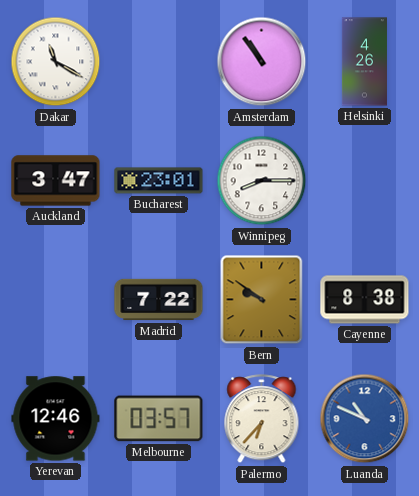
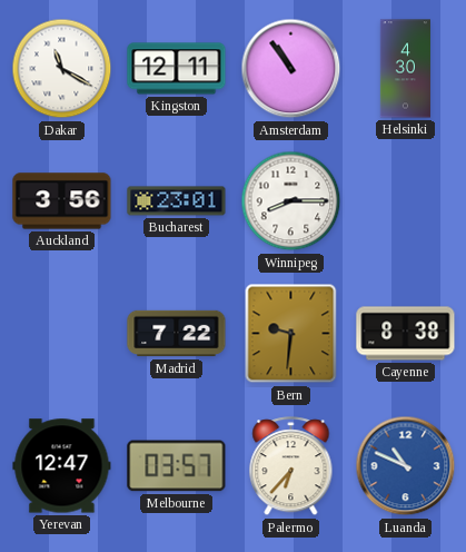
Kingston: none -> 12:11 (177, 69)
Helsinki: 4:26 -> 4:30 (405, 69)
Auckland: 3:47 -> 3:56 (62, 201)
Bern: 9:51 -> 9:31 (291, 334)
Yerevan: 12:46 -> 12:47 (62, 466)
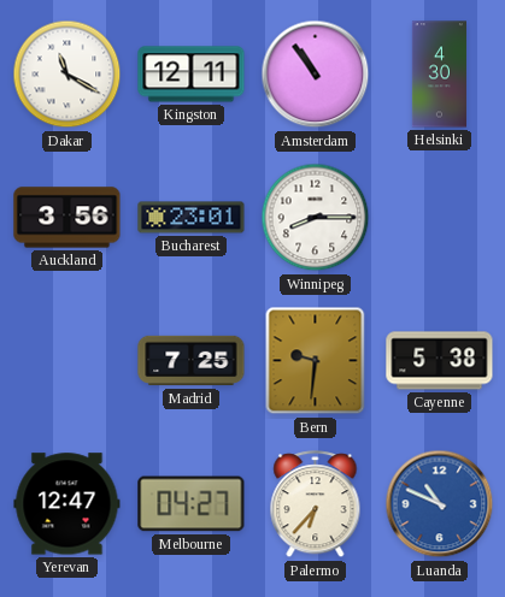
Madrid: 7:22 -> 7:25 (192, 361)
Cayenne: 8:38 -> 5:38 (440, 361)
Melbourne: 03:57 -> 04:27 (192, 504)
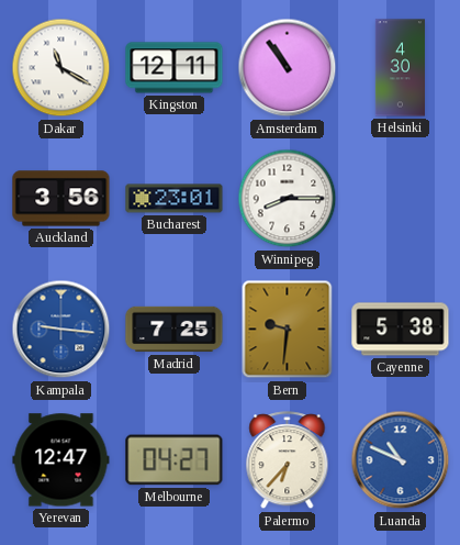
Kampala: none -> 9:16 (61, 330)
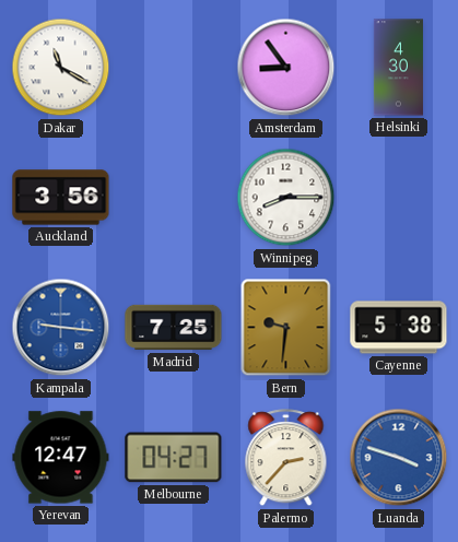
Kingston: 12:11 -> none (175, 68)
Amsterdam: 10:54 -> 8:54 (286, 68)
Bucharest: 23:01 -> none (175, 199)
Palermo: 6:37 -> 2:37 (286, 458)
Luanda: 10:49 -> 3:48 (399, 458)
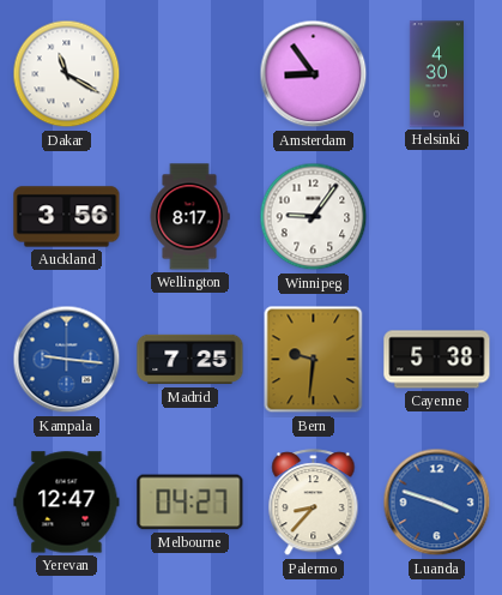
Wellington: none -> 8:17 (189, 217)
Winnipeg: 8:15 -> 9:06 (314, 217)
Palermo: 2:37 -> 8:37 (314, 503)
